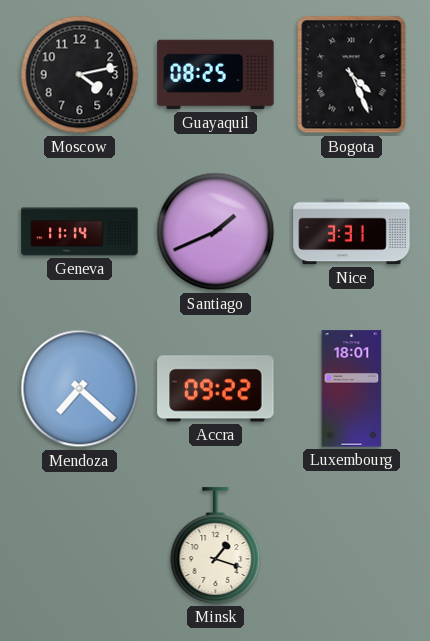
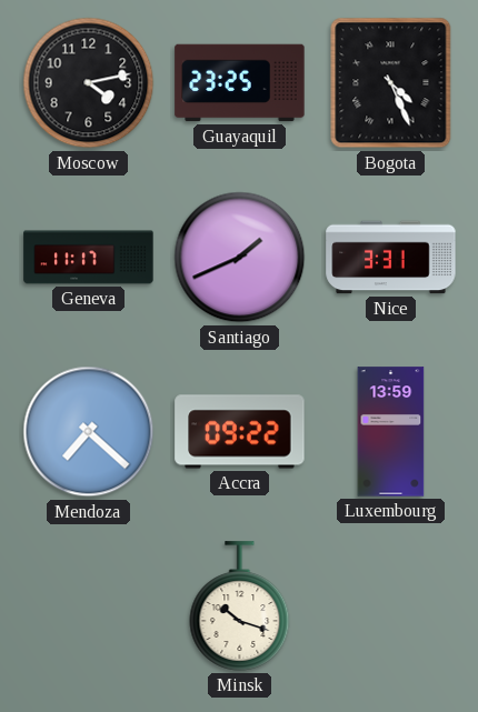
Guayaquil: 08:25 -> 23:25 (240, 83)
Geneva: 11:14 -> 11:17 (89, 258)
Luxembourg: 18:01 -> 13:59 (391, 432)
Minsk: 1:18 -> 10:18 (240, 606)
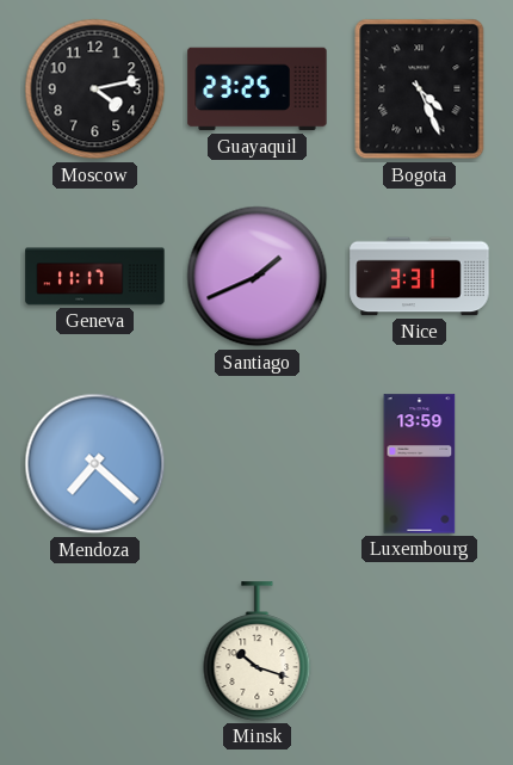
Accra: 09:22 -> none (240, 432)
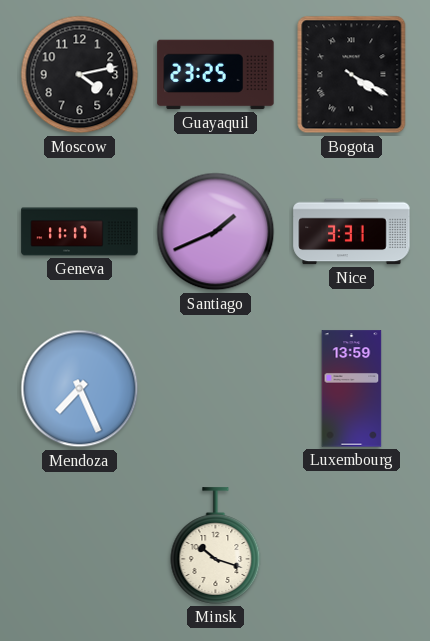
Bogota: 4:26 -> 4:20 (352, 75)
Mendoza: 7:22 -> 7:26 (80, 389)
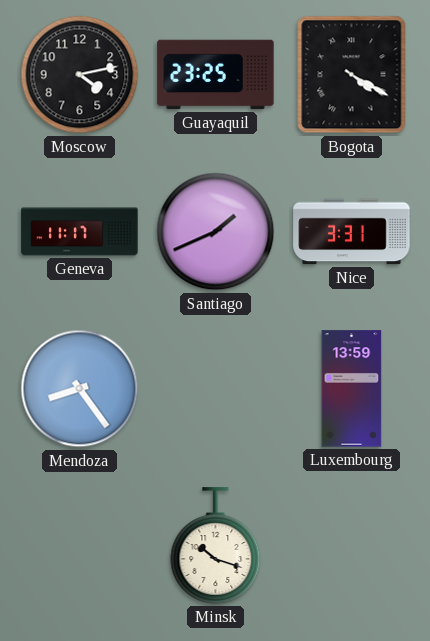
Mendoza: 7:26 -> 8:24 (80, 389)
